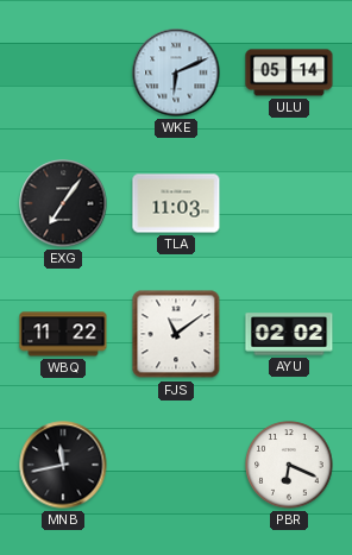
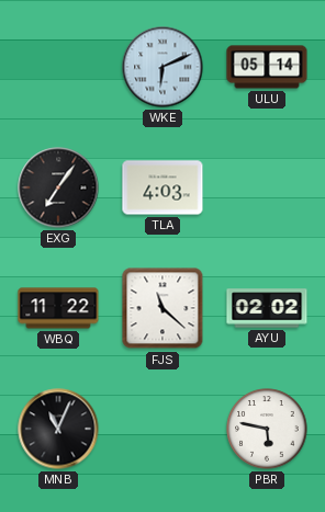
TLA: 11:03 -> 4:03 (162, 187)
FJS: 11:09 -> 11:22 (162, 308)
MNB: 11:43 -> 11:04 (58, 429)
PBR: 6:19 -> 5:47 (267, 429)
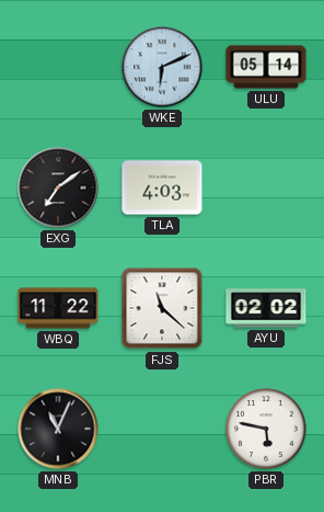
EXG: 7:06 -> 7:09 (58, 187)
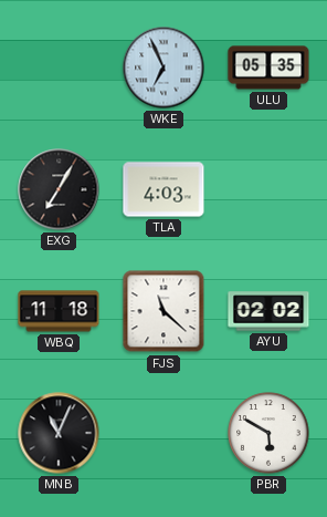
WKE: 6:11 -> 6:56 (163, 68)
ULU: 05:14 -> 05:35 (268, 68)
EXG: 7:09 -> 7:05 (59, 189)
WBQ: 11:22 -> 11:18 (59, 311)
PBR: 5:47 -> 5:50 (268, 433)
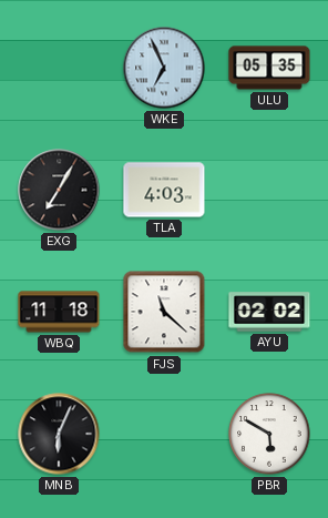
MNB: 11:04 -> 6:04 (59, 434)
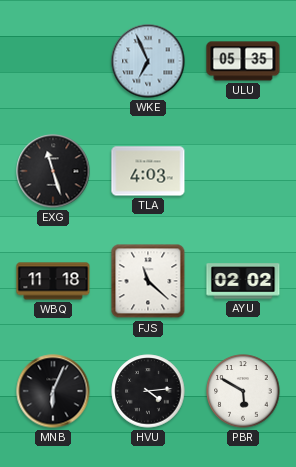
EXG: 7:05 -> 11:27 (53, 171)
HVU: none -> 4:14 (148, 391)
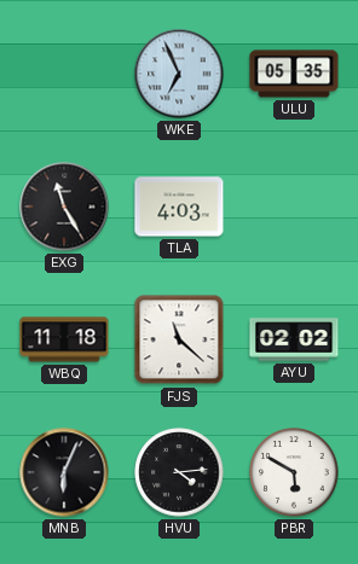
EXG: 11:27 -> 11:25 (64, 207)
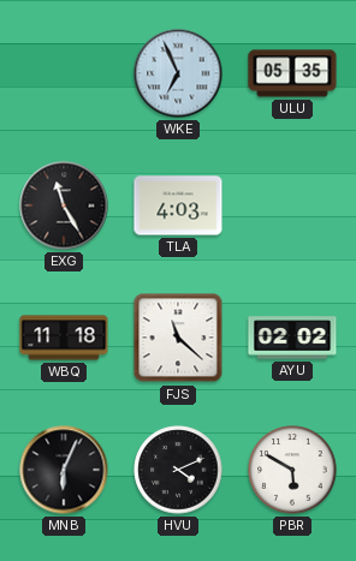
HVU: 4:14 -> 4:11 (178, 470)
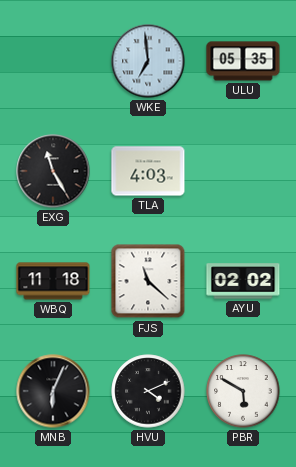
WKE: 6:56 -> 6:59 (148, 61)
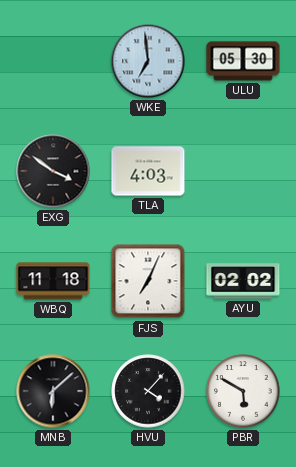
ULU: 05:35 -> 05:30 (243, 61)
EXG: 11:25 -> 3:51 (53, 171)
FJS: 11:22 -> 7:04 (148, 281)
MNB: 6:04 -> 6:08 (53, 391)
HVU: 4:11 -> 4:07 (148, 391)
